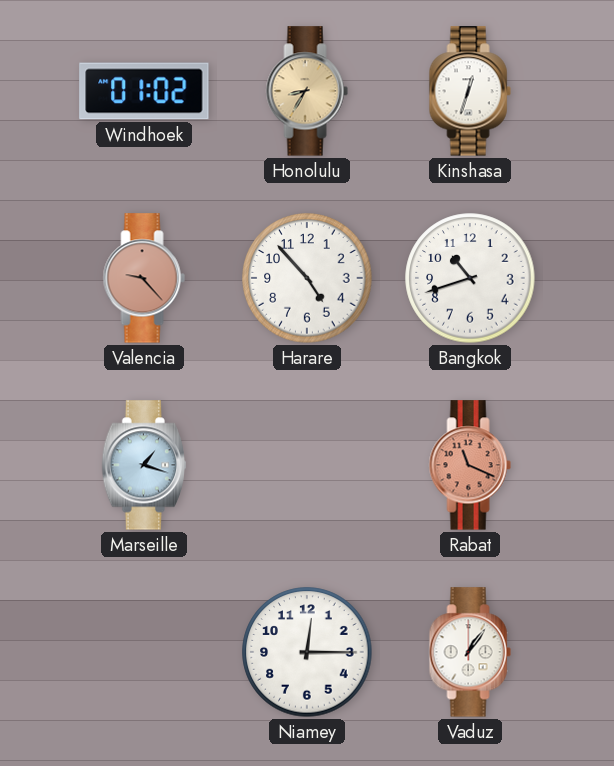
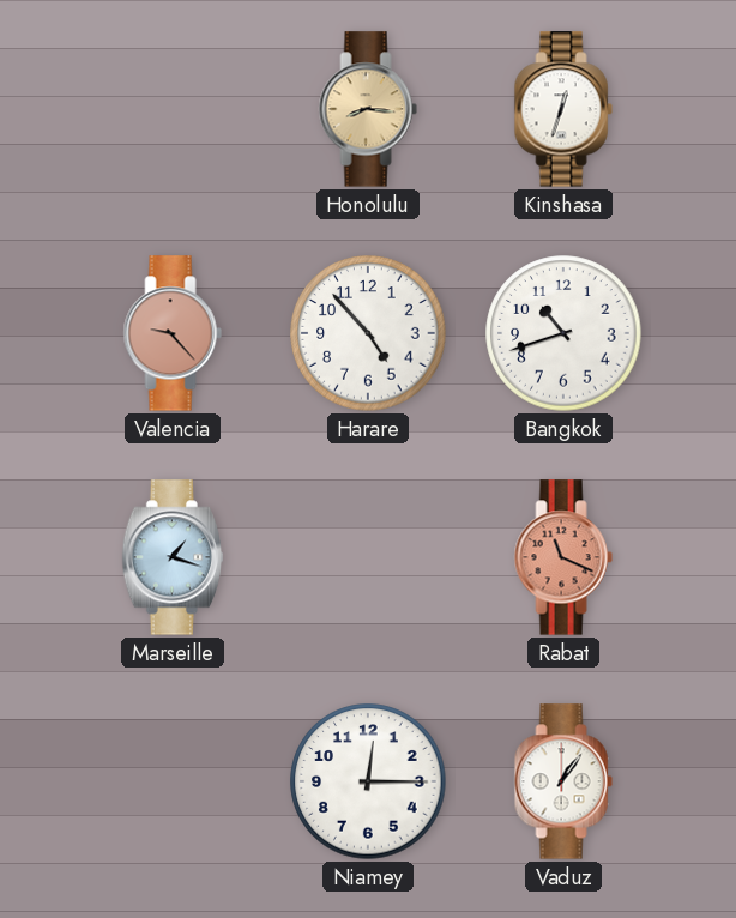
Windhoek: 01:02 -> none (144, 91)
Honolulu: 8:35 -> 8:16 (368, 109)
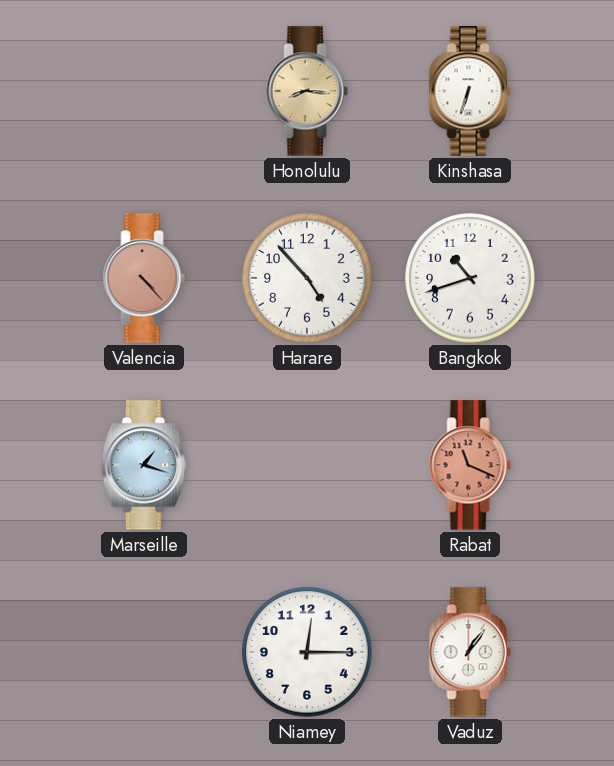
Kinshasa: 12:33 -> 6:33 (470, 91)
Valencia: 9:23 -> 4:23 (144, 278)
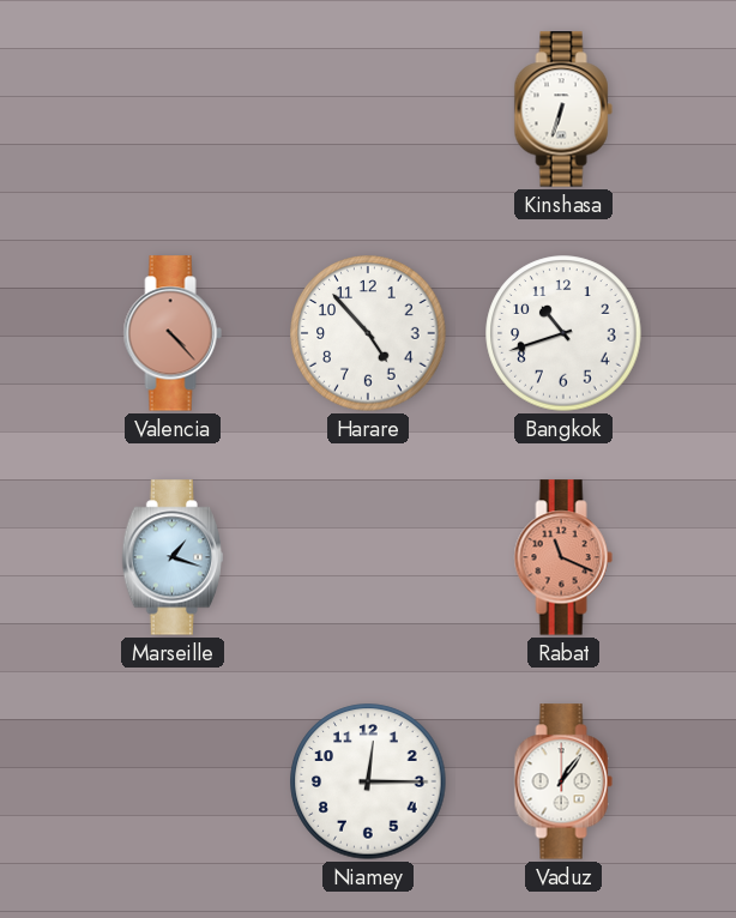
Honolulu: 8:16 -> none (307, 91)
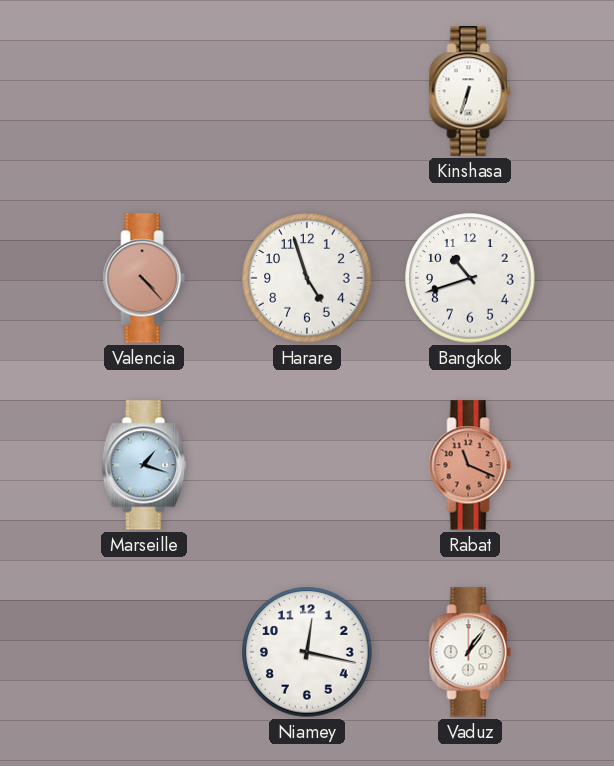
Harare: 4:53 -> 4:57 (307, 278)
Niamey: 12:15 -> 12:17 (307, 652)
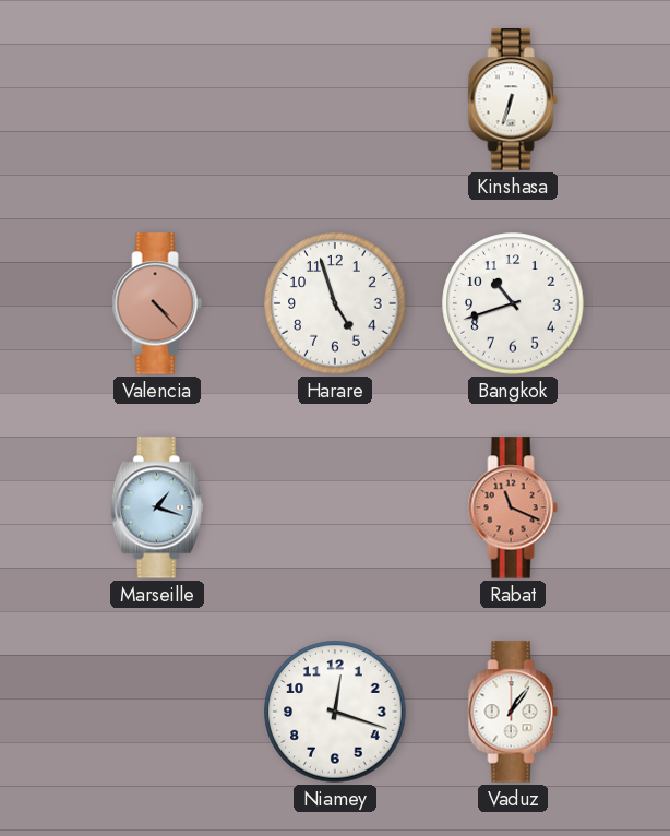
Niamey: 12:17 -> 12:18 (335, 712)
